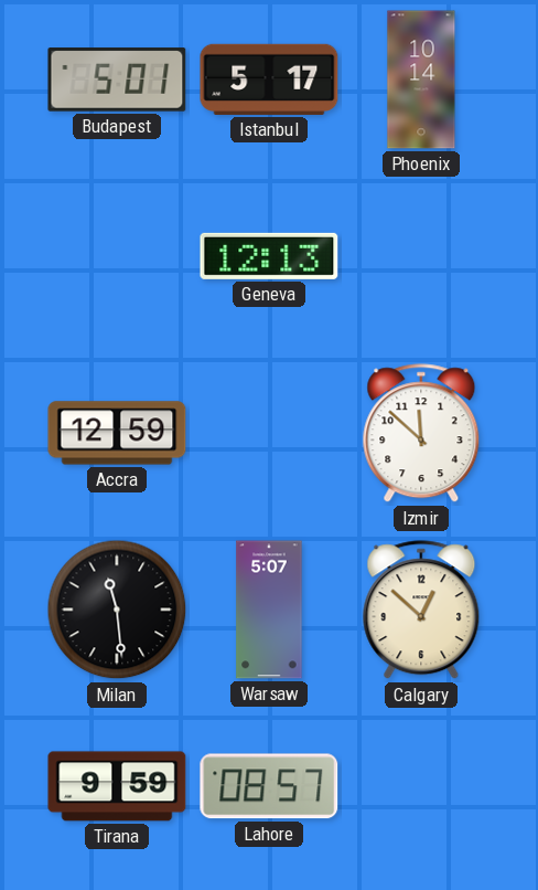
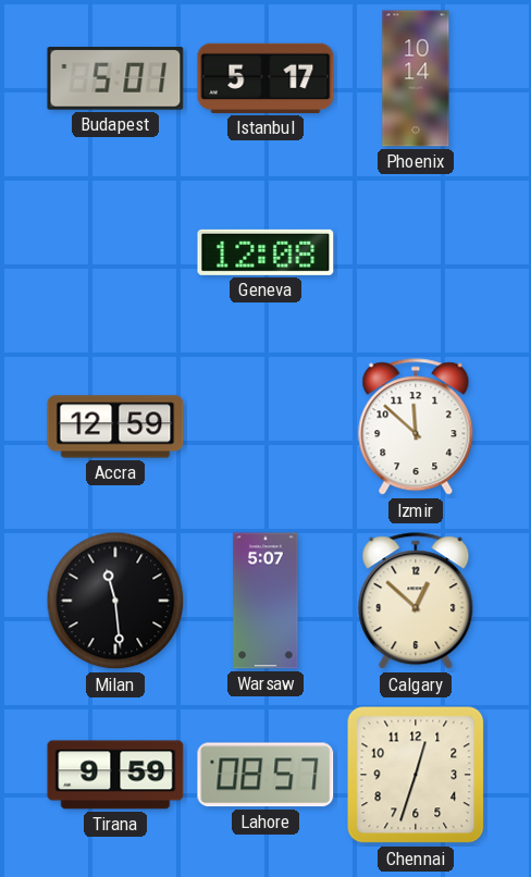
Geneva: 12:13 -> 12:08 (265, 252)
Chennai: none -> 12:33 (416, 775)
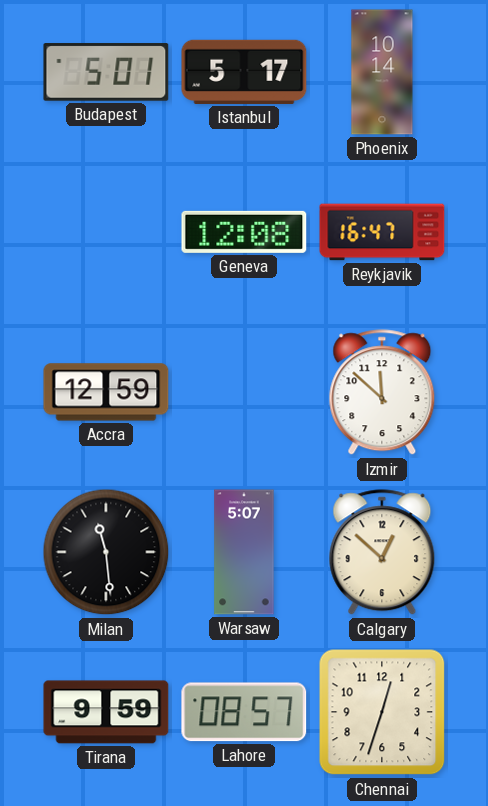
Reykjavik: none -> 16:47 (382, 232)
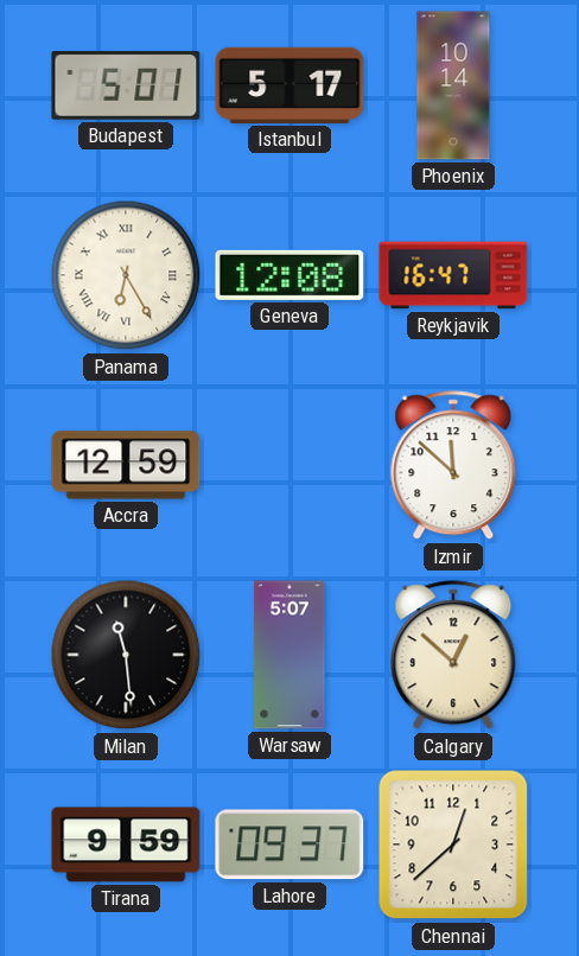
Panama: none -> 6:25 (126, 275)
Lahore: 08:57 -> 09:37 (289, 845)
Chennai: 12:33 -> 12:38 (453, 845)
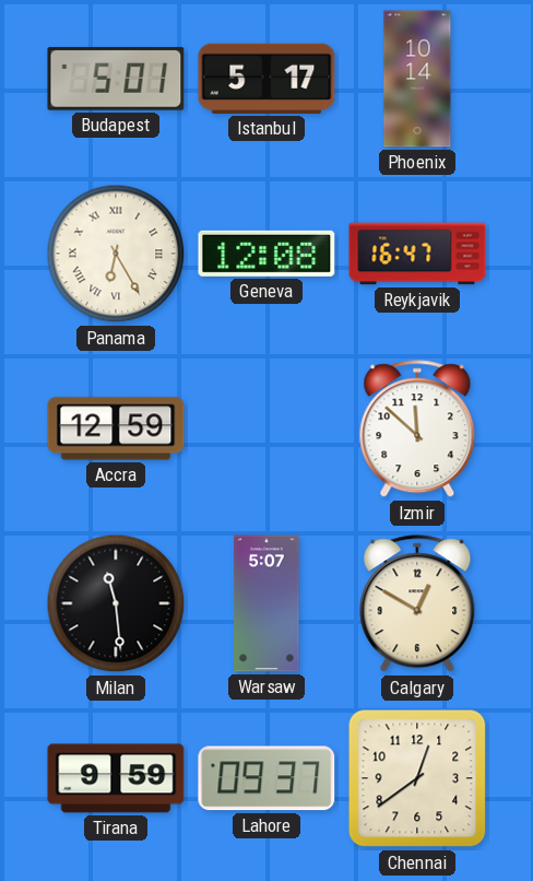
Calgary: 12:52 -> 12:50 (417, 604)
Chennai: 12:38 -> 12:39 (417, 778)
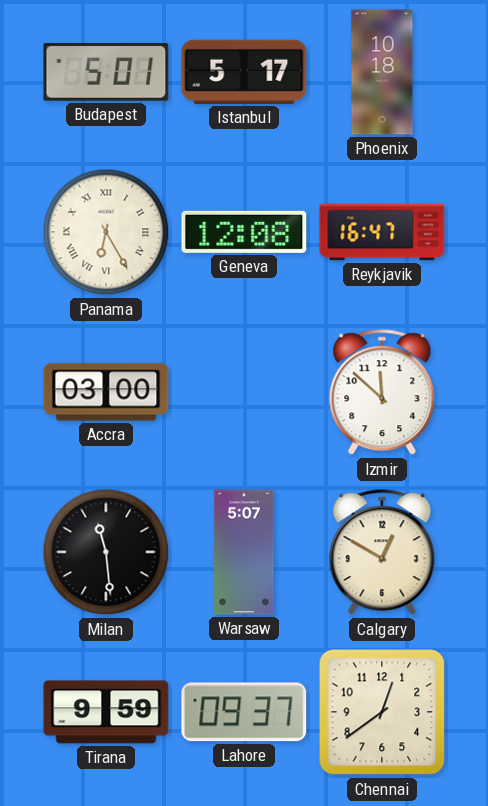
Phoenix: 10:14 -> 10:18 (382, 72)
Accra: 12:59 -> 03:00 (106, 392)
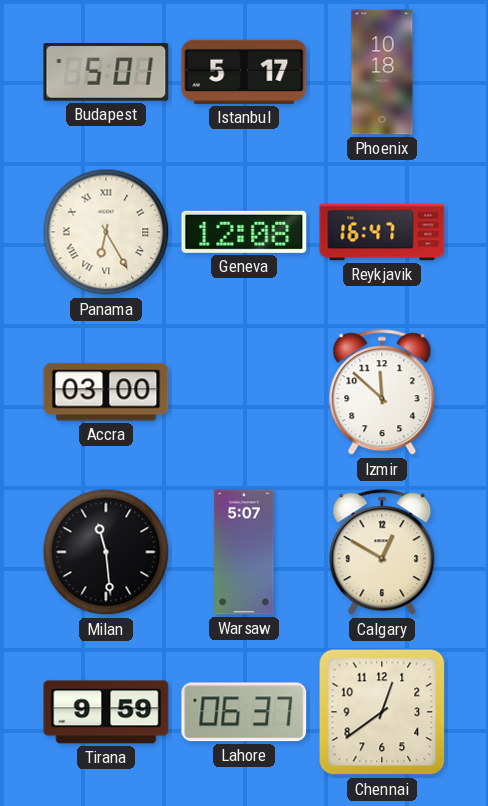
Lahore: 09:37 -> 06:37 (244, 712)
